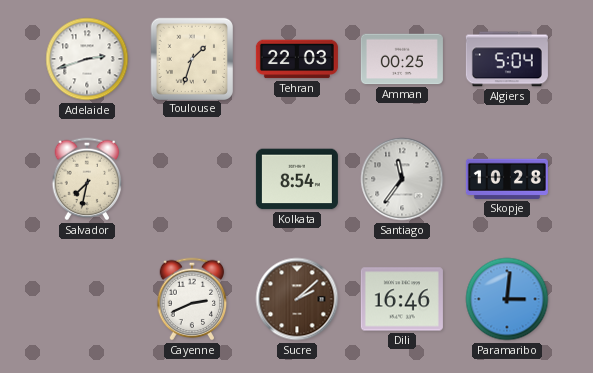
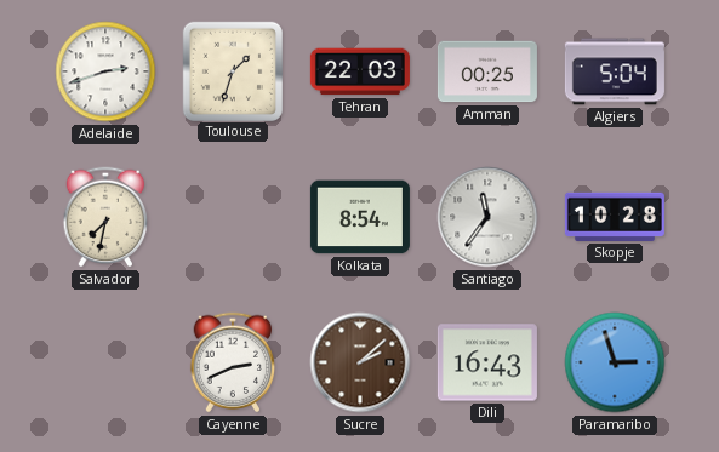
Dili: 16:46 -> 16:43 (487, 362)
Paramaribo: 3:01 -> 2:57 (615, 362)
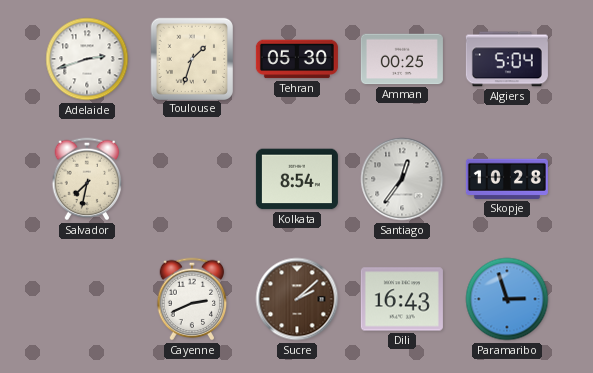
Tehran: 22:03 -> 05:30 (297, 59)
Santiago: 11:36 -> 12:36 (402, 179)
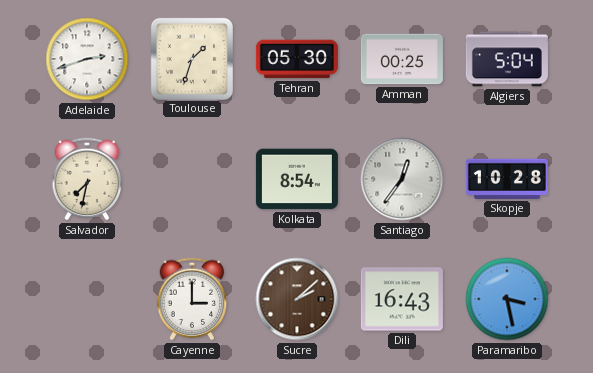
Cayenne: 2:41 -> 3:00 (192, 299)
Paramaribo: 2:57 -> 3:28 (507, 299)
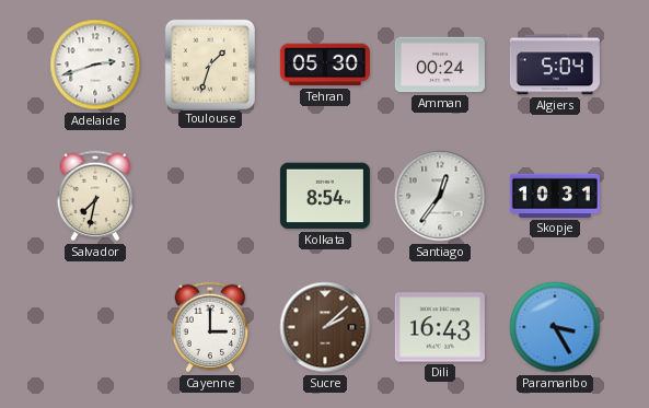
Amman: 00:25 -> 00:24 (440, 65)
Skopje: 10:28 -> 10:31 (555, 196)
Paramaribo: 3:28 -> 3:25 (555, 327)
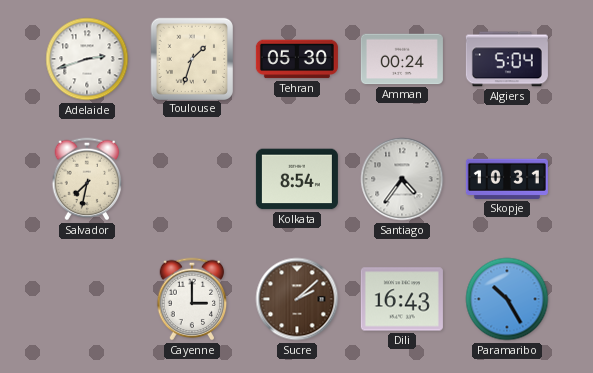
Santiago: 12:36 -> 4:36 (402, 179)
Paramaribo: 3:25 -> 10:25 (507, 299)
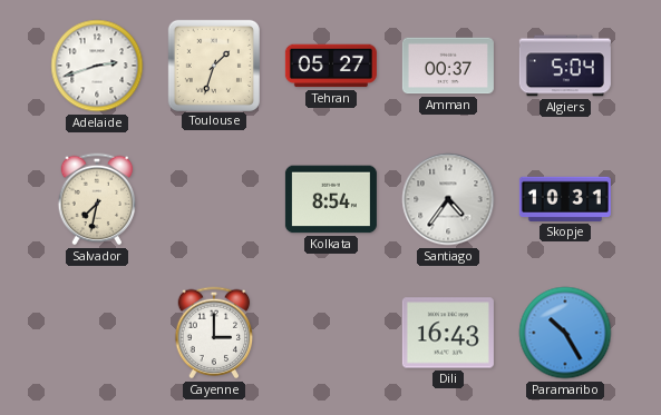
Tehran: 05:30 -> 05:27 (331, 66)
Amman: 00:24 -> 00:37 (448, 66)
Sucre: 2:08 -> none (297, 299)
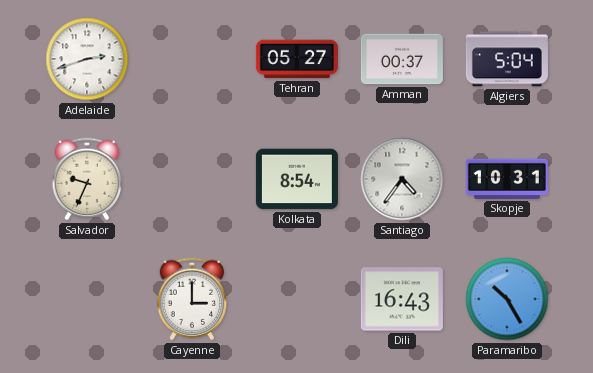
Toulouse: 1:33 -> none (213, 65)
Salvador: 7:32 -> 9:34 (87, 179)
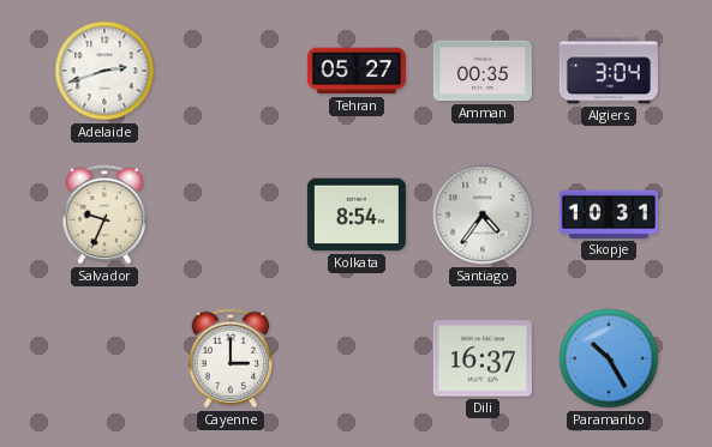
Amman: 00:37 -> 00:35 (483, 71)
Algiers: 5:04 -> 3:04 (609, 71)
Dili: 16:43 -> 16:37 (483, 358)
